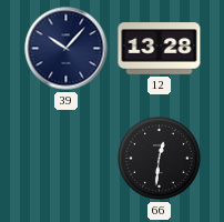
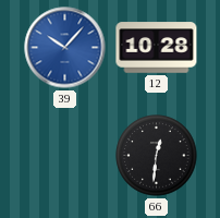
39 dial: navy -> blue (65, 48)
12: 13:28 -> 10:28 (157, 48)
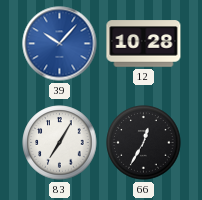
83: none -> 7:05 (60, 143)
66: 12:31 -> 12:35 (144, 143)
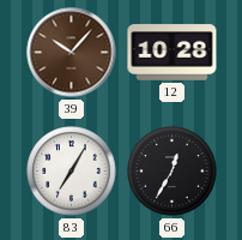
39 dial: blue -> brown (72, 53)
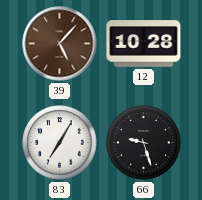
39: 10:07 -> 5:07 (60, 44)
66: 12:35 -> 9:27 (144, 143)
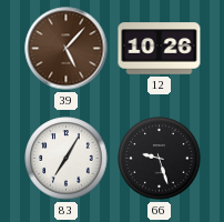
12: 10:28 -> 10:26 (160, 49)
